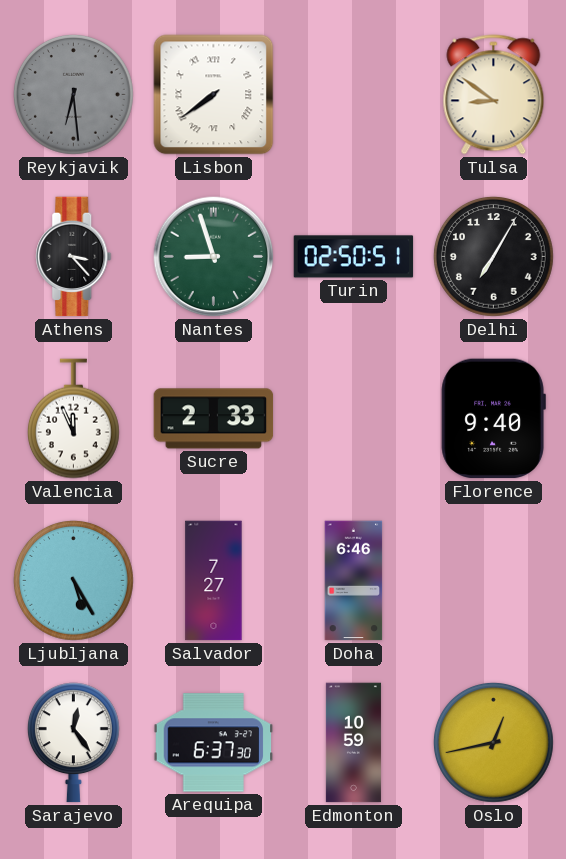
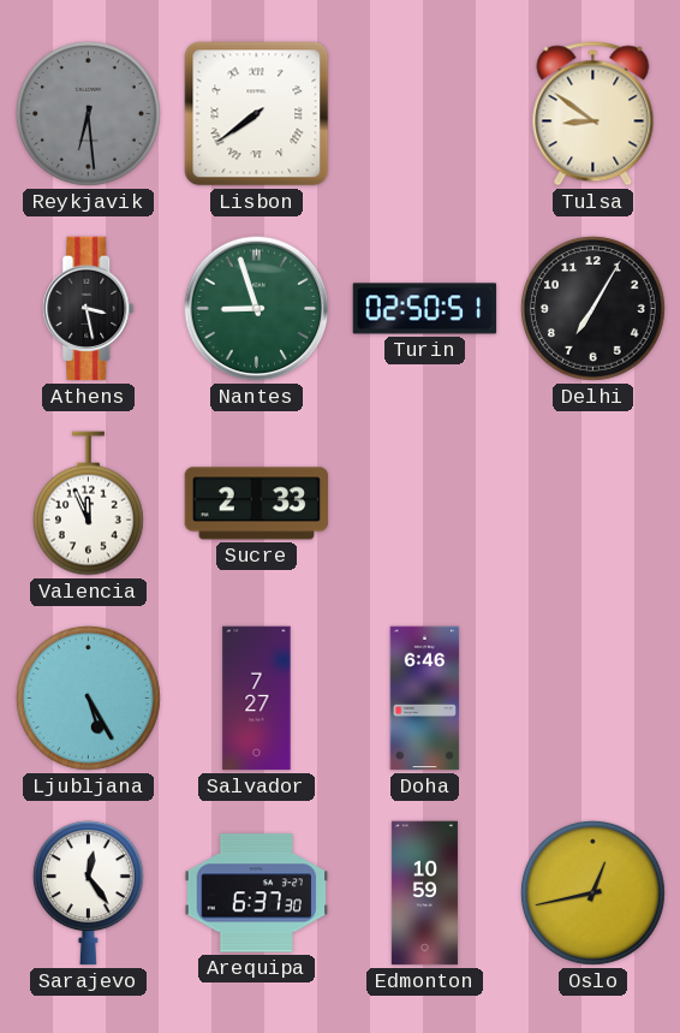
Athens: 3:23 -> 3:28 (89, 309)
Florence: 9:40 -> none (493, 419)
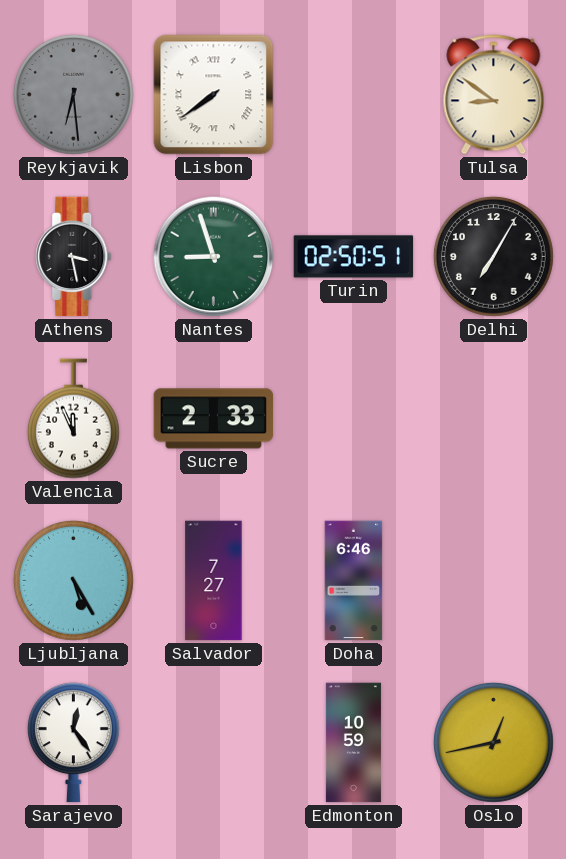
Arequipa: 6:37 -> none (257, 894)
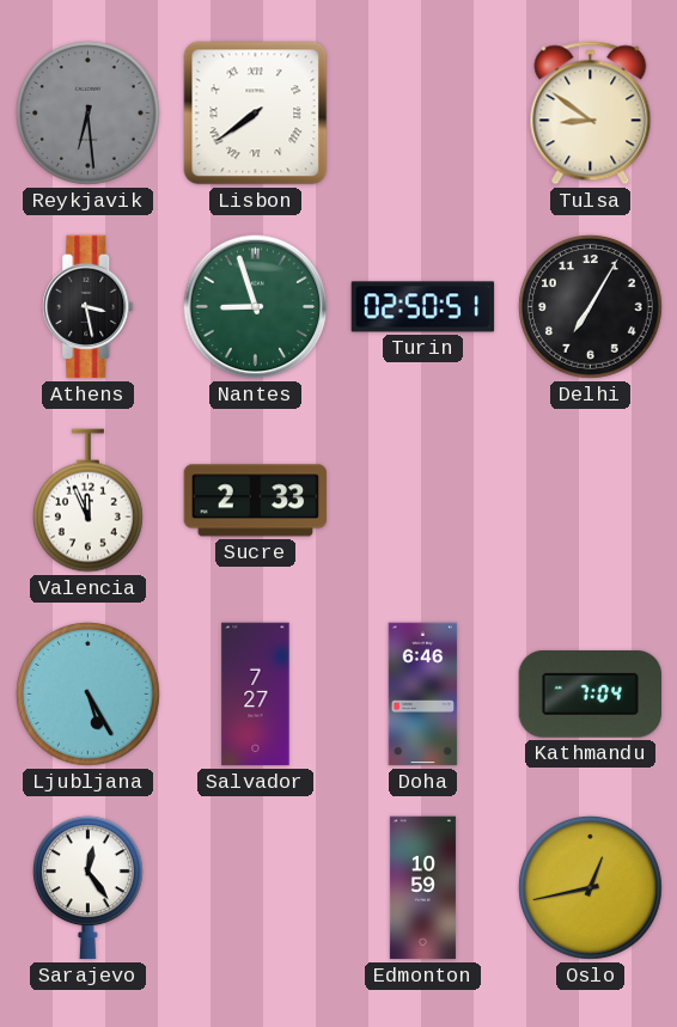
Kathmandu: none -> 7:04 (590, 693)
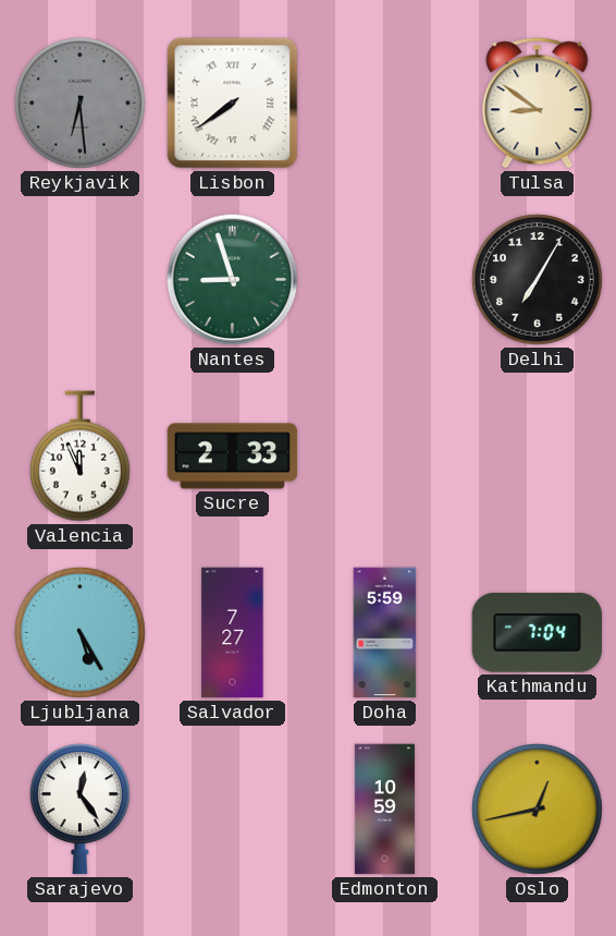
Athens: 3:28 -> none (89, 307)
Turin: 02:50 -> none (423, 307)
Doha: 6:46 -> 5:59 (385, 633)
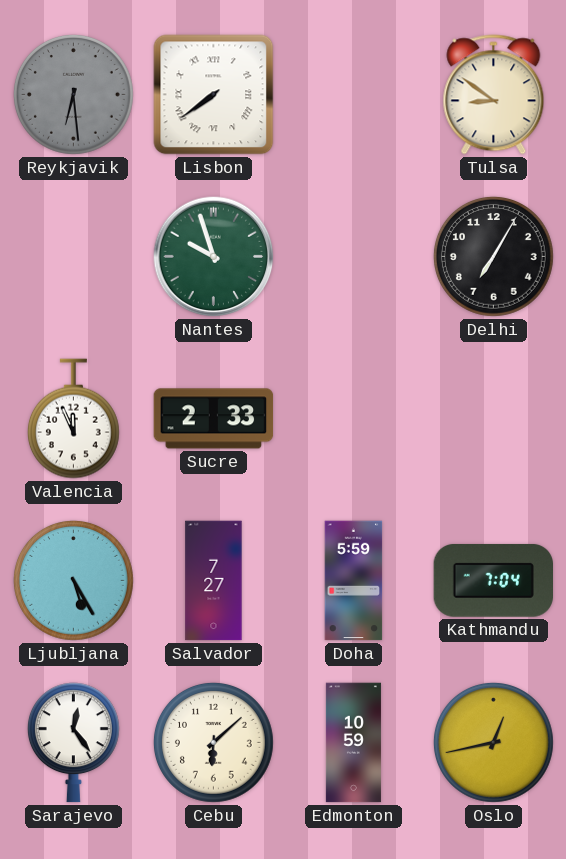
Nantes: 8:57 -> 9:57 (214, 257)
Cebu: none -> 6:08 (214, 743)
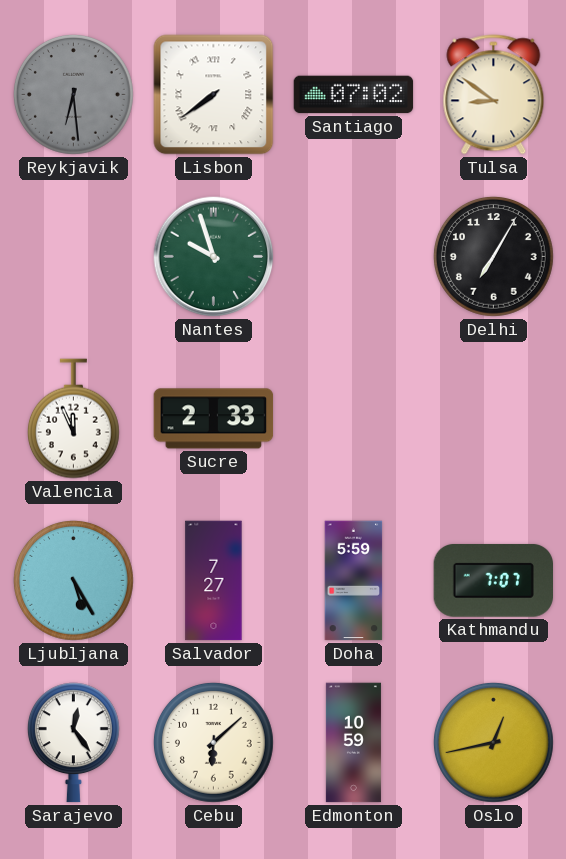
Santiago: none -> 07:02 (354, 95)
Kathmandu: 7:04 -> 7:07 (493, 580)
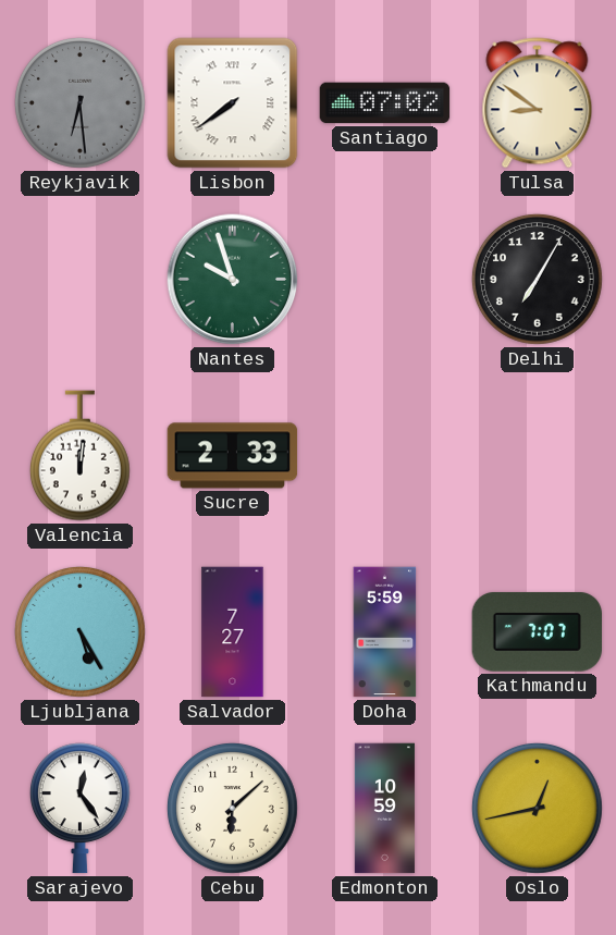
Valencia: 11:56 -> 12:01 (79, 456)
